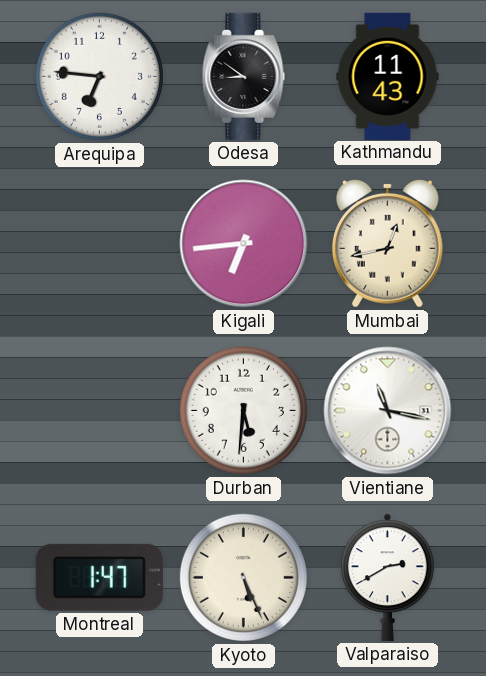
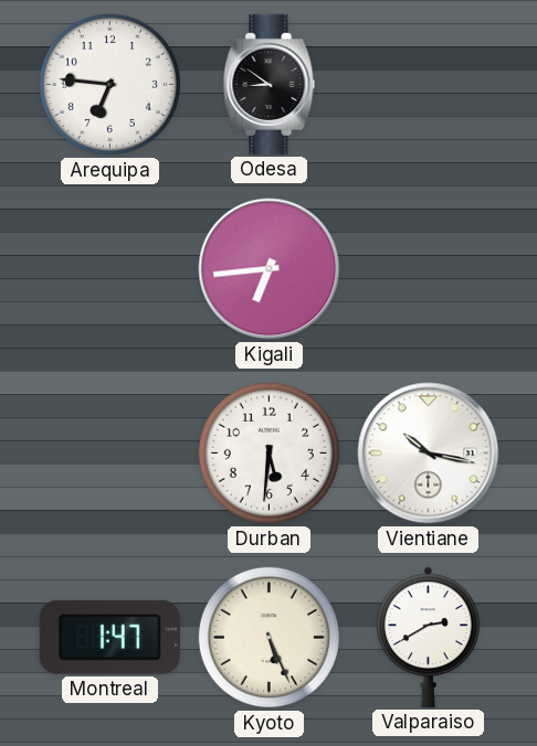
Kathmandu: 11:43 -> none (388, 76)
Mumbai: 12:43 -> none (387, 243)
Vientiane: 11:17 -> 10:17 (429, 454)
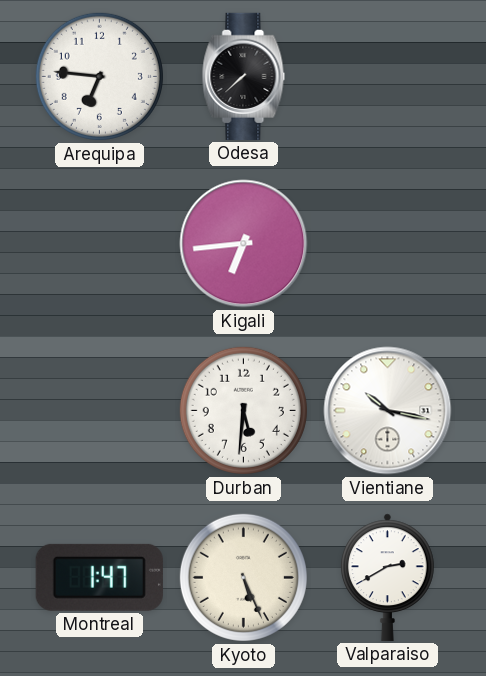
Odesa: 8:51 -> 7:38 (244, 76)
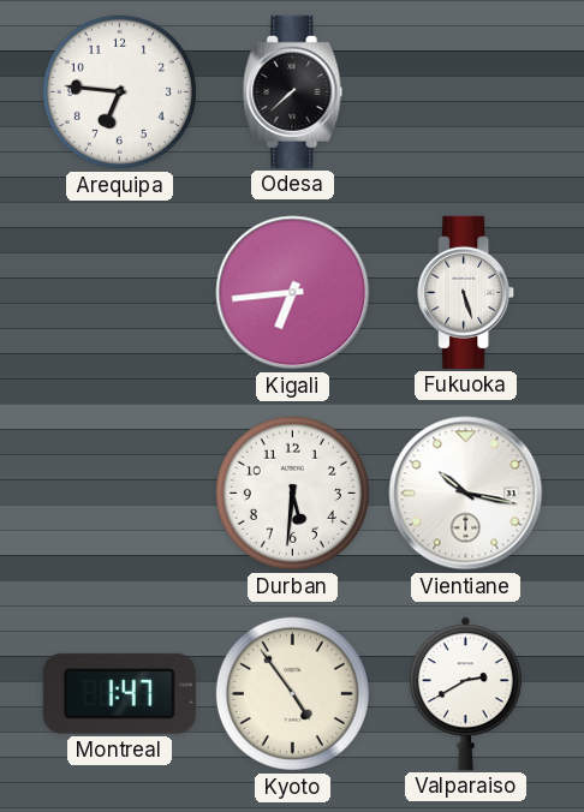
Fukuoka: none -> 5:27 (466, 292)
Kyoto: 5:26 -> 4:54 (292, 693)
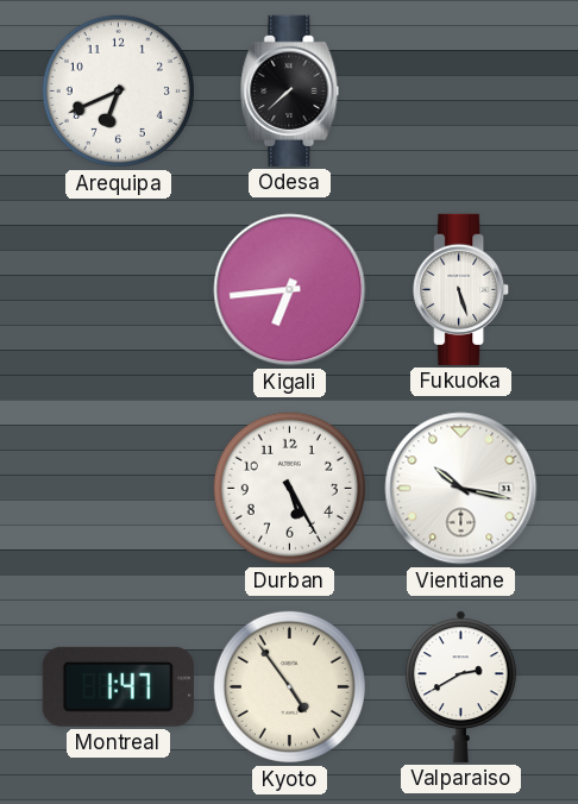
Arequipa: 6:46 -> 6:41 (118, 90)
Durban: 5:31 -> 5:25 (289, 488)
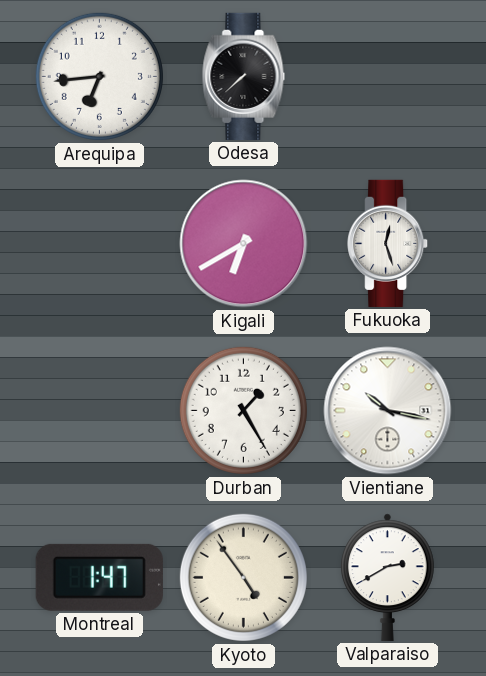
Arequipa: 6:41 -> 6:44 (99, 76)
Kigali: 6:44 -> 6:40 (244, 244)
Fukuoka: 5:27 -> 12:27 (388, 243)
Durban: 5:25 -> 1:25 (243, 410)
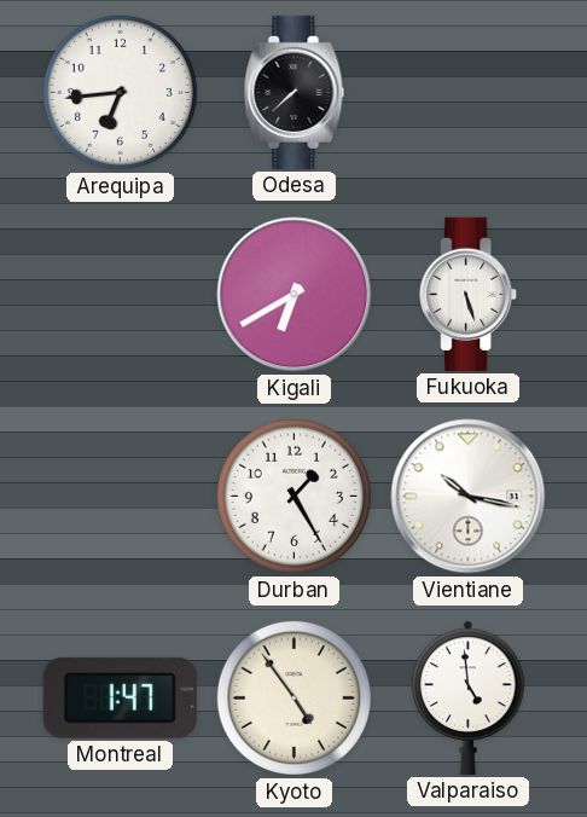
Fukuoka: 12:27 -> 5:27 (469, 294)
Valparaiso: 2:40 -> 4:59 (467, 697)
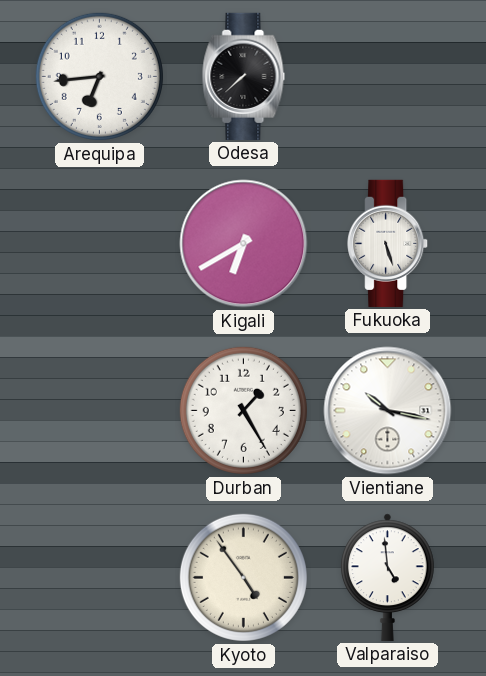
Montreal: 1:47 -> none (120, 697)
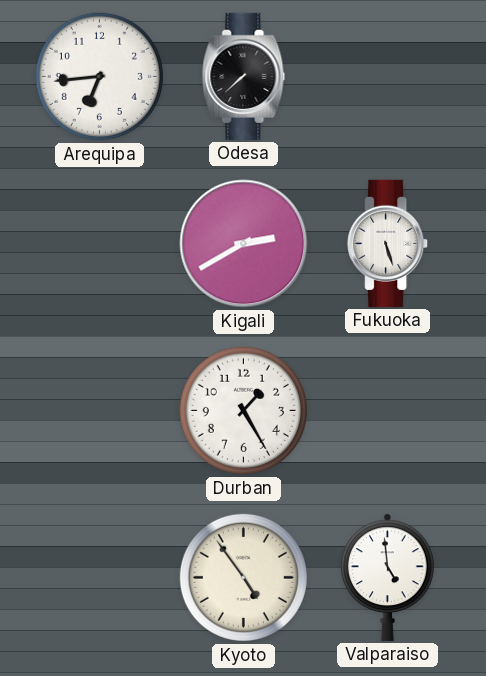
Kigali: 6:40 -> 2:40 (244, 244)
Vientiane: 10:17 -> none (388, 411)
